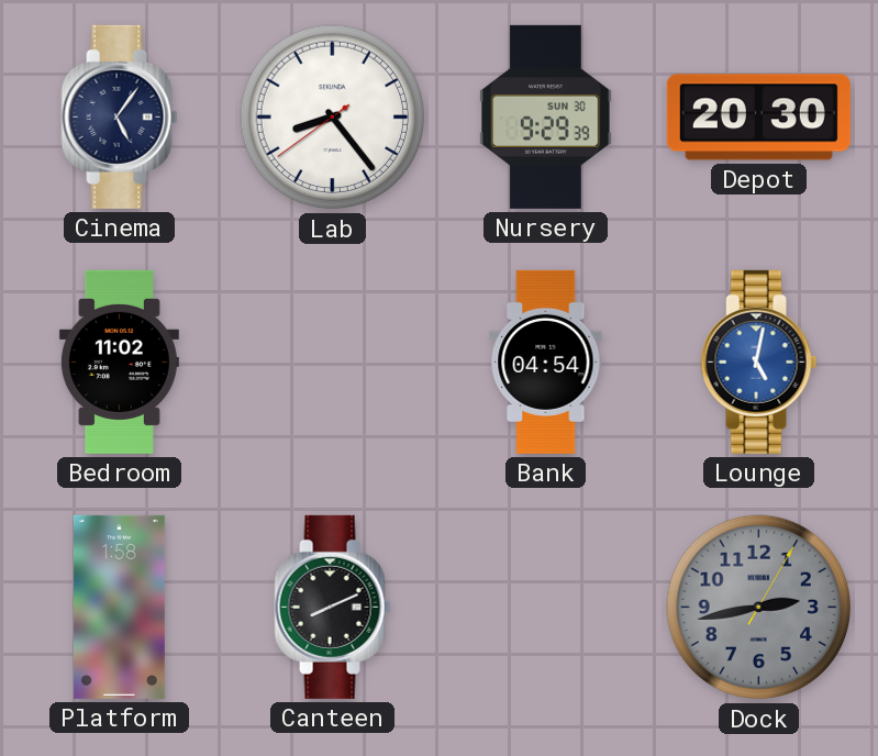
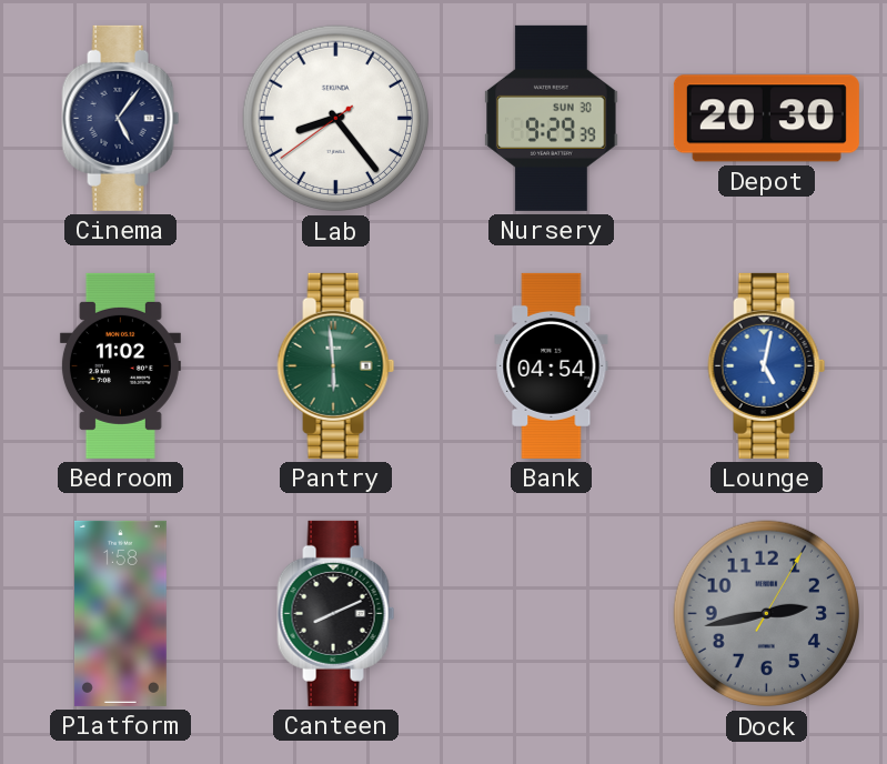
Pantry: none -> 5:59 (336, 365)
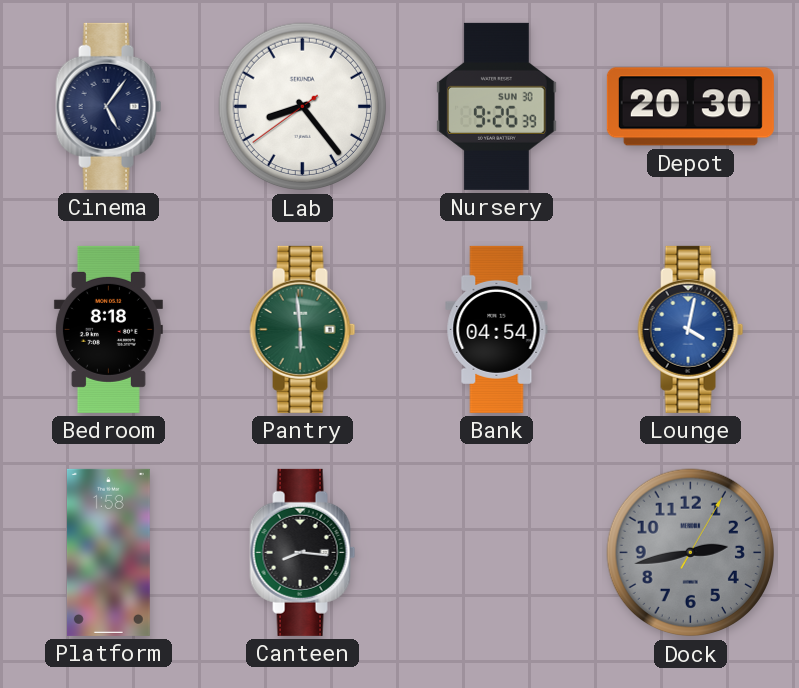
Nursery: 9:29 -> 9:26 (497, 106)
Bedroom: 11:02 -> 8:18 (108, 329)
Lounge: 5:02 -> 4:02 (691, 329)
Canteen: 8:11 -> 8:16 (303, 552)
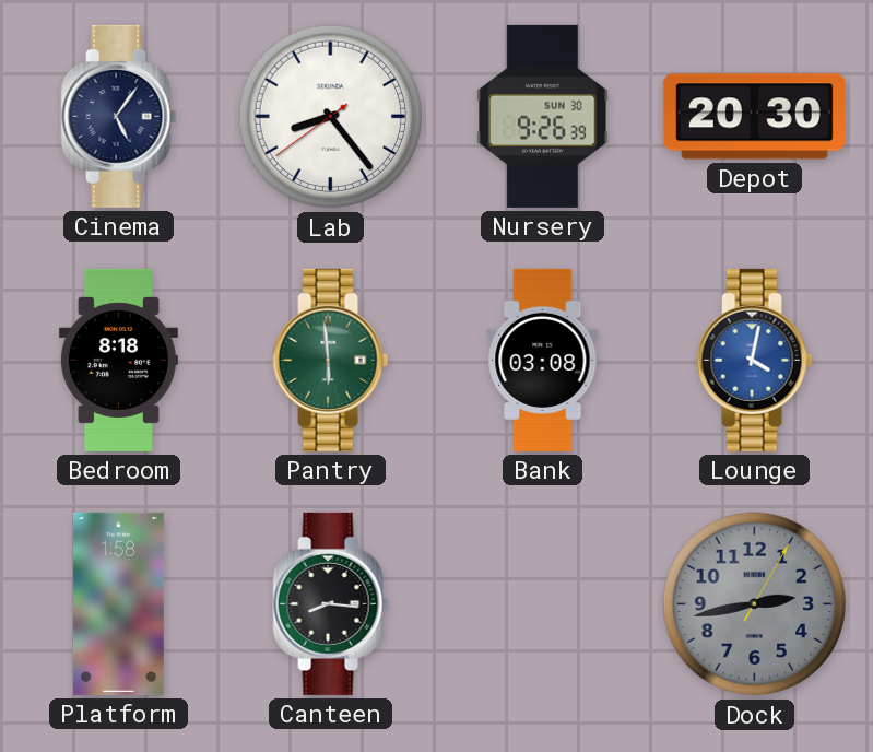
Bank: 04:54 -> 03:08 (543, 360)
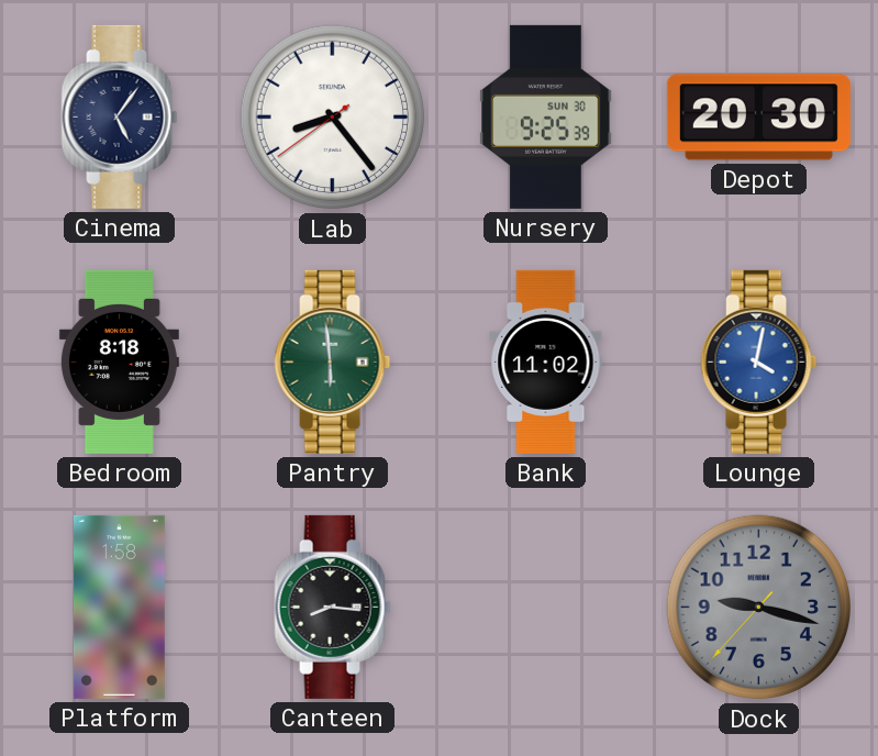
Nursery: 9:26 -> 9:25 (546, 116)
Bank: 03:08 -> 11:02 (546, 362)
Dock: 2:43 -> 9:17 (759, 608)
